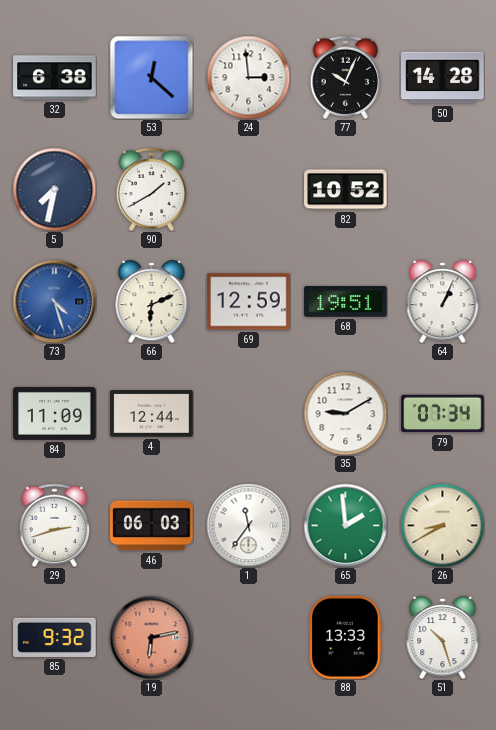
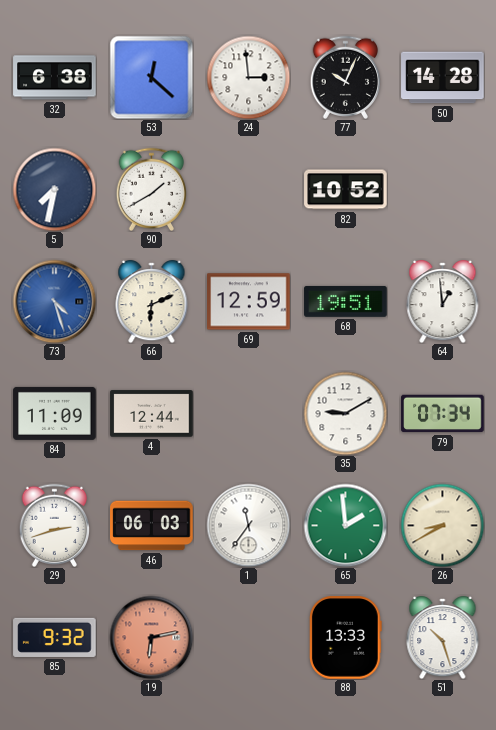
64: 1:04 -> 12:59 (443, 302)
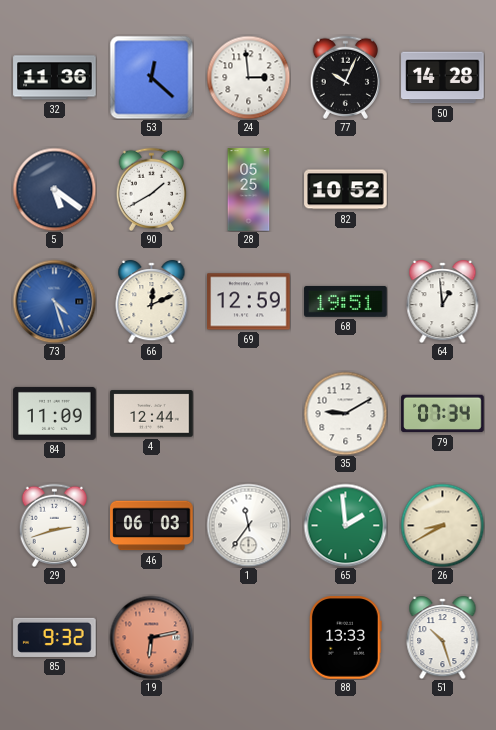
32: 6:38 -> 11:36 (55, 78)
5: 7:32 -> 5:21 (54, 189)
28: none -> 05:25 (249, 190)
66: 6:11 -> 12:11 (152, 302)
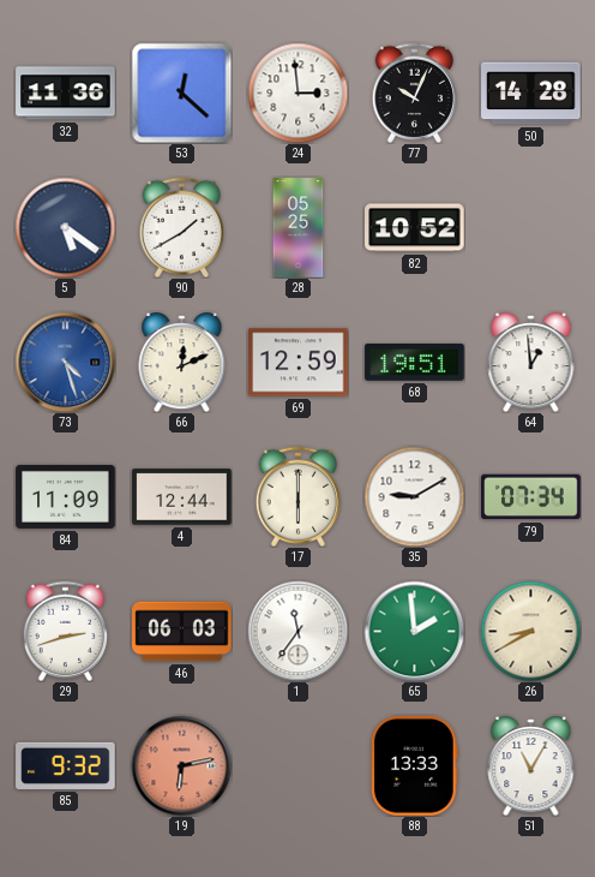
17: none -> 6:00 (297, 496)
51: 10:27 -> 11:05 (531, 766)
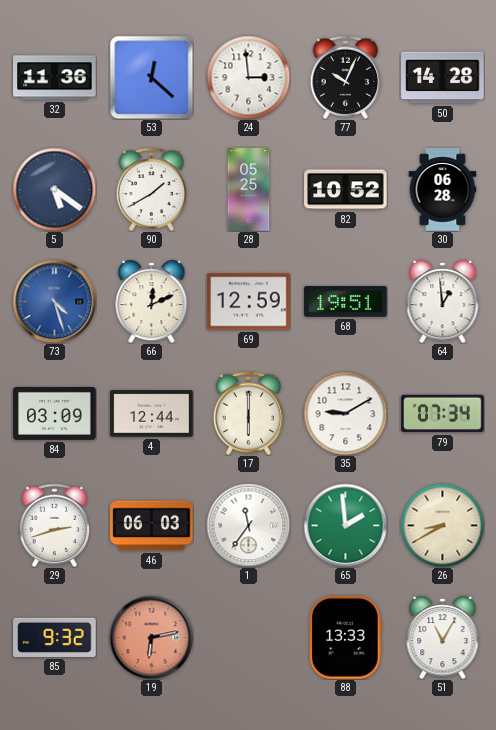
30: none -> 06:28 (443, 190)
84: 11:09 -> 03:09 (55, 413)
